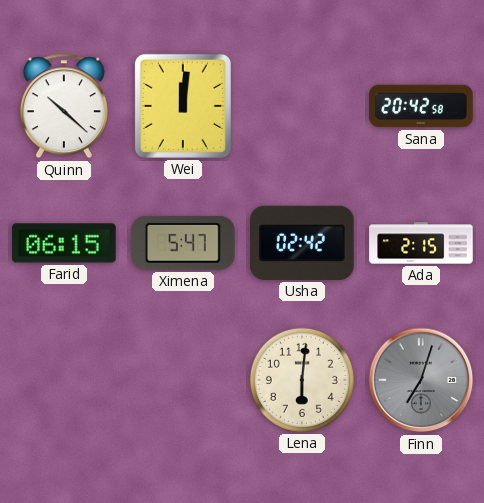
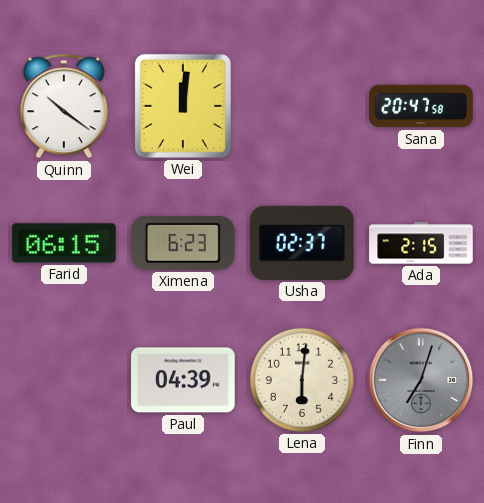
Quinn: 10:22 -> 10:21 (64, 106)
Sana: 20:42 -> 20:47 (421, 106)
Ximena: 5:47 -> 6:23 (184, 243)
Usha: 02:42 -> 02:37 (302, 243)
Paul: none -> 04:39 (183, 380)
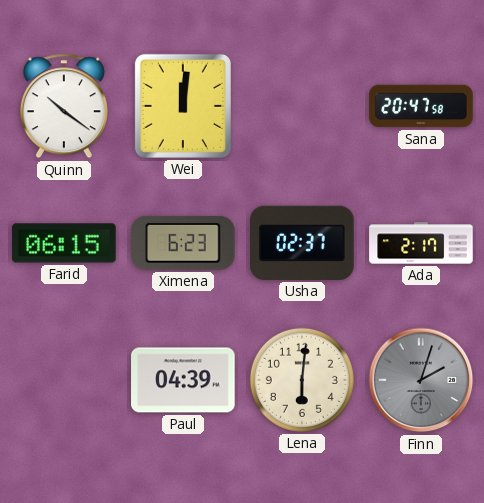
Ada: 2:15 -> 2:17 (421, 243)
Finn: 7:03 -> 2:03 (421, 380)
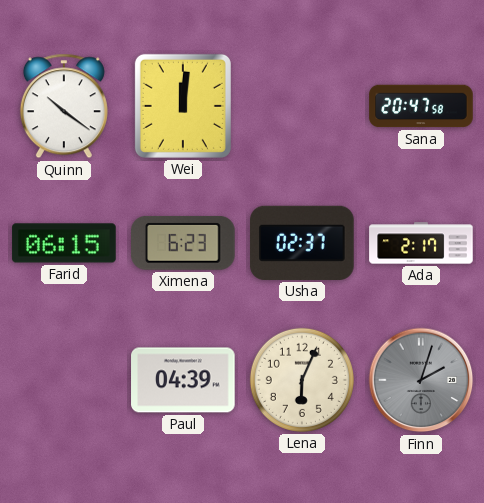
Lena: 6:01 -> 6:04 (302, 380)
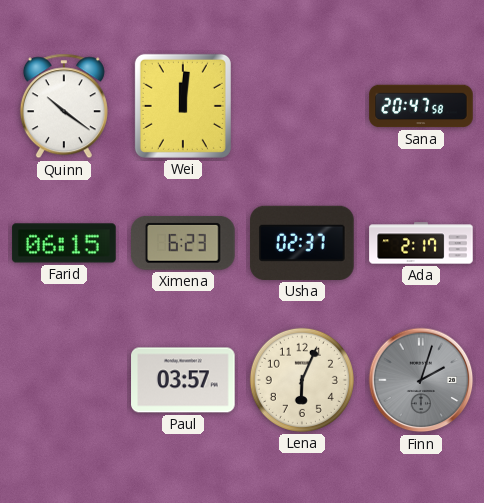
Paul: 04:39 -> 03:57 (183, 380)
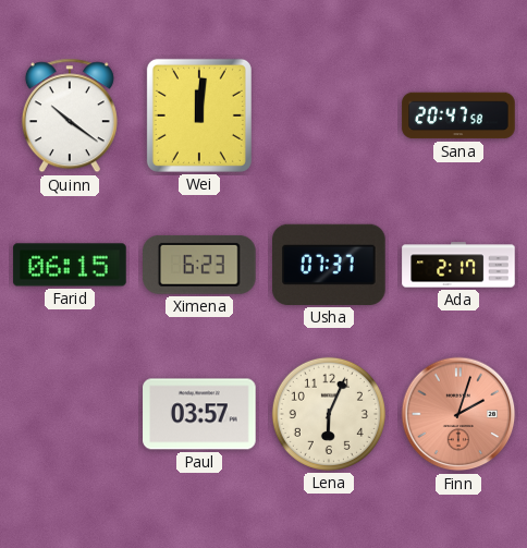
Usha: 02:37 -> 07:37 (329, 265)
Finn dial: grey -> salmon (458, 414)
